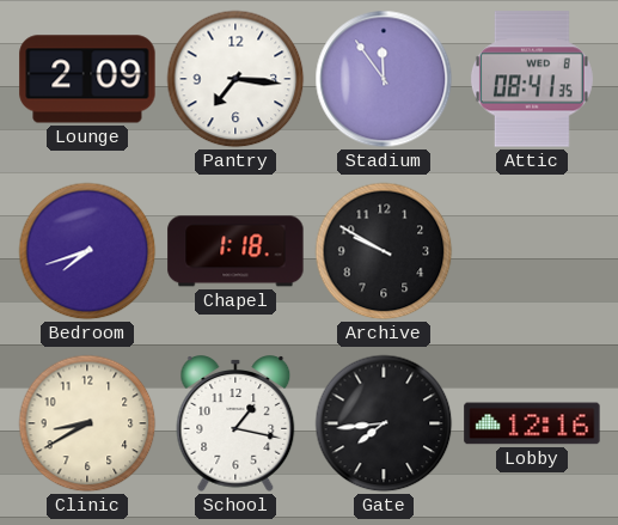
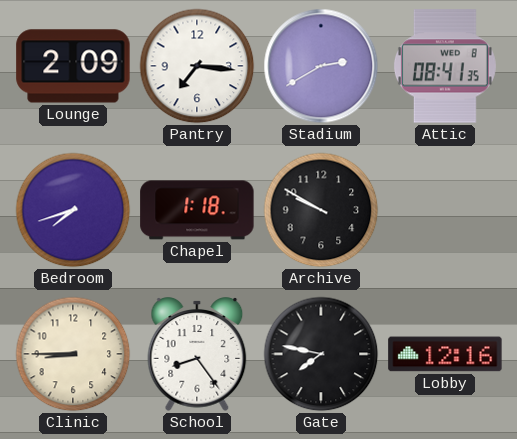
Stadium: 11:54 -> 2:40 (321, 66)
Clinic: 8:40 -> 8:45 (73, 354)
School: 1:17 -> 8:24 (197, 355)
Gate: 7:44 -> 7:47 (321, 354)
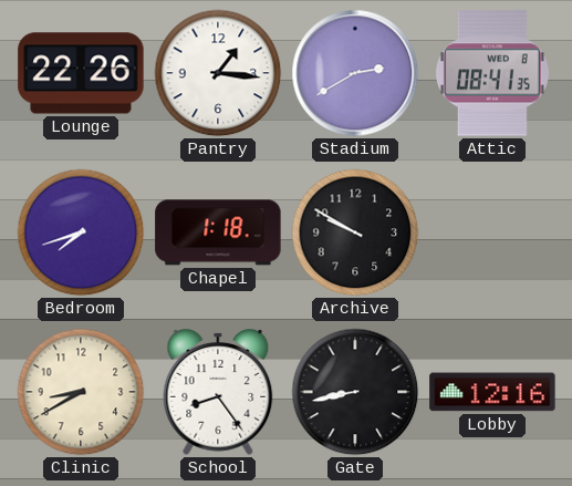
Lounge: 2:09 -> 22:26 (81, 73)
Pantry: 7:16 -> 1:16 (218, 73)
Clinic: 8:45 -> 8:40 (81, 392)
Gate: 7:47 -> 8:43 (355, 392)
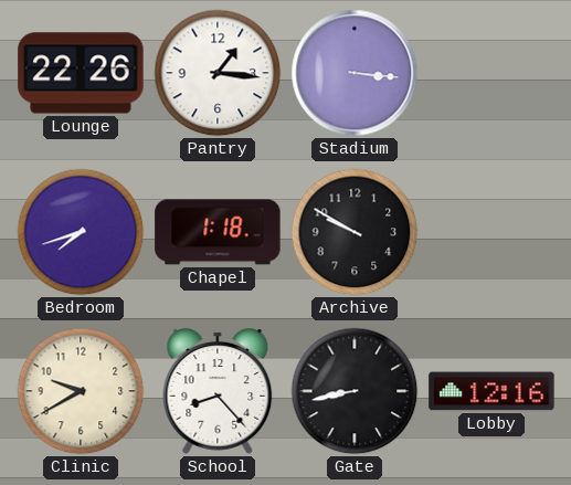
Stadium: 2:40 -> 3:16 (355, 73)
Attic: 08:41 -> none (492, 73)
Clinic: 8:40 -> 9:40 (81, 391)
School: 8:24 -> 8:23 (218, 392)
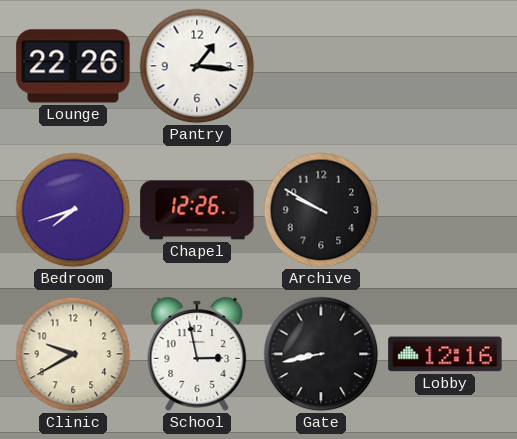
Stadium: 3:16 -> none (355, 73)
Chapel: 1:18 -> 12:26 (197, 210)
School: 8:23 -> 2:58 (197, 355)
